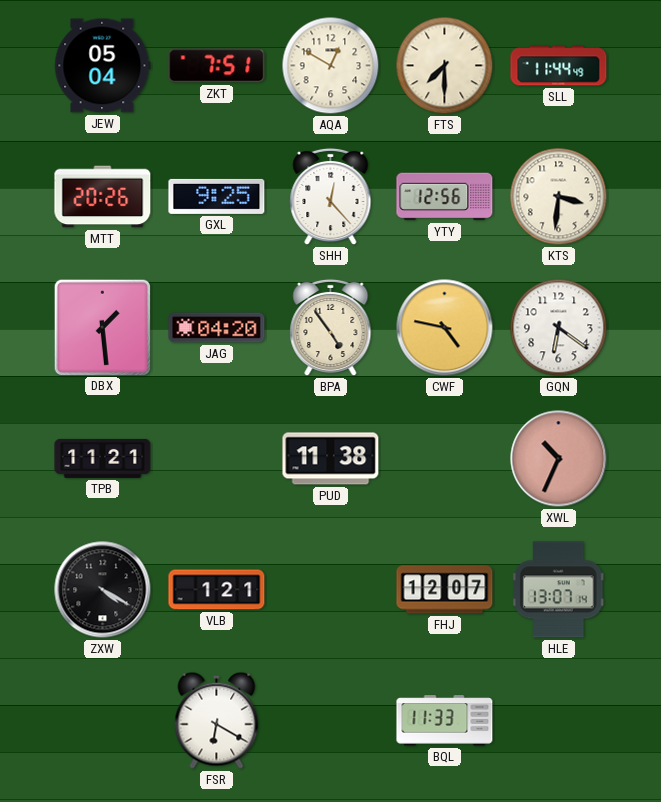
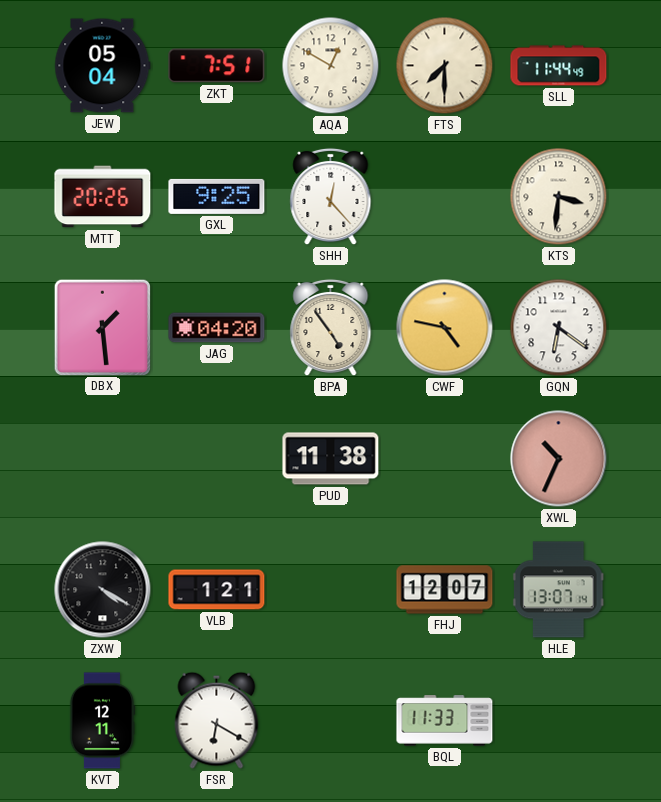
YTY: 12:56 -> none (445, 197)
TPB: 11:21 -> none (103, 458)
KVT: none -> 12:11 (102, 721)
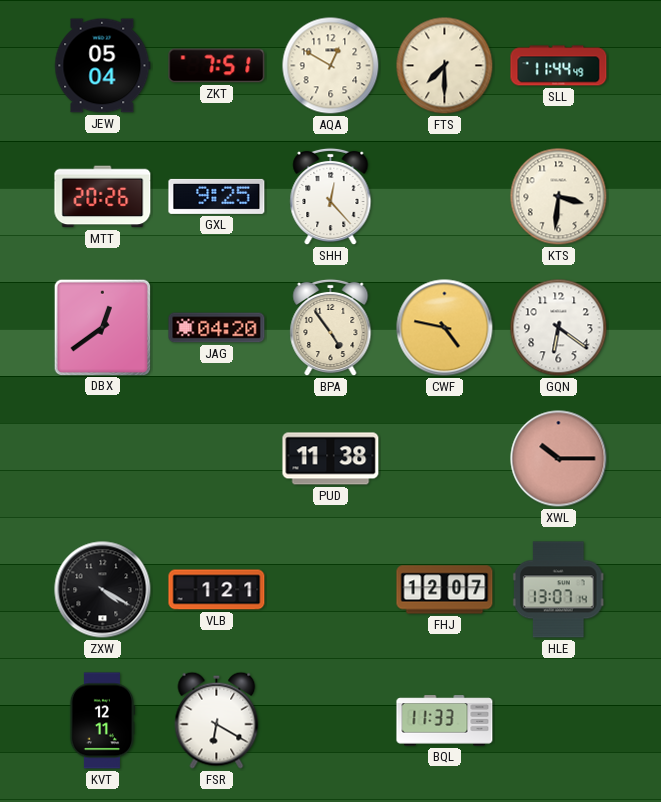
DBX: 1:29 -> 12:39 (102, 327)
XWL: 10:34 -> 10:15 (559, 459)
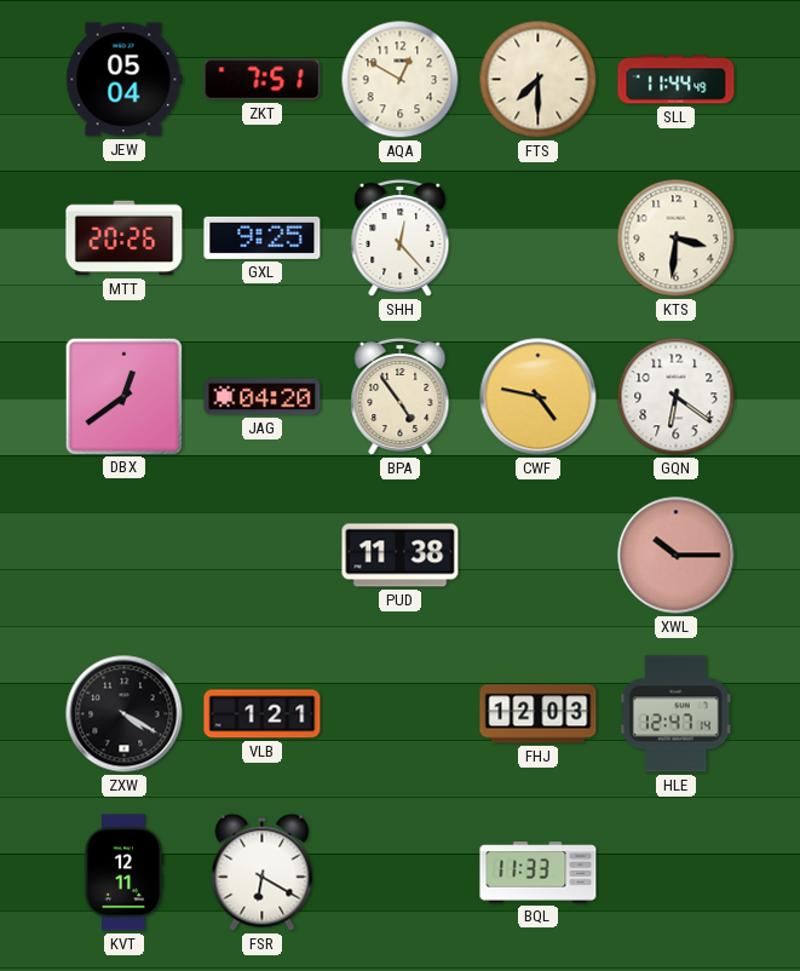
FHJ: 12:07 -> 12:03 (539, 714)
HLE: 13:07 -> 12:47 (675, 714)
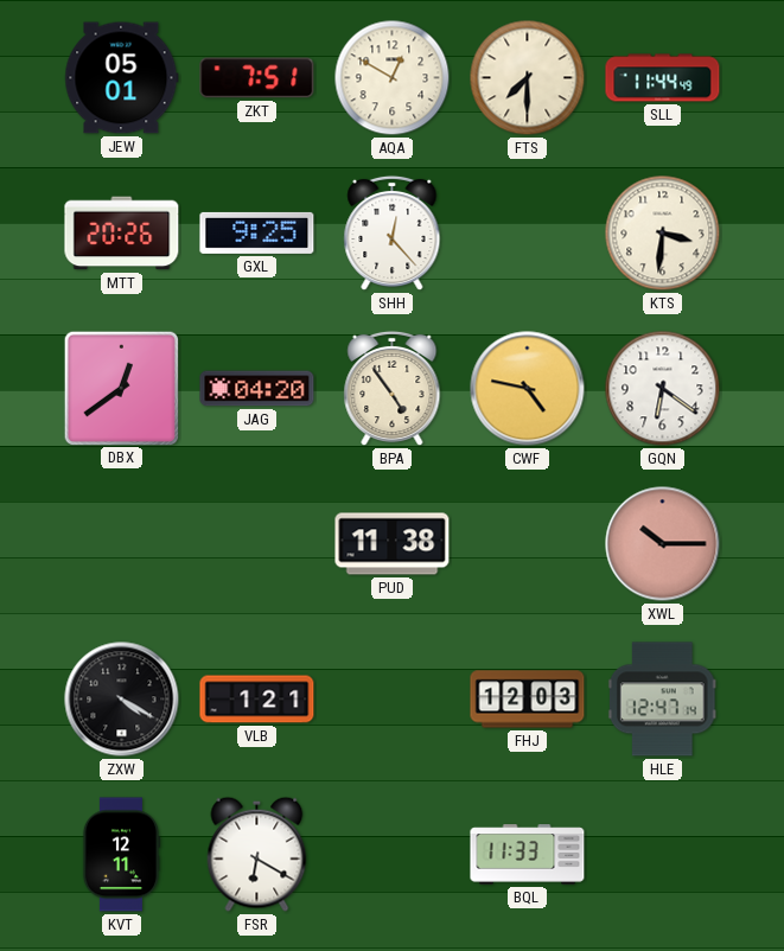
JEW: 05:04 -> 05:01 (122, 78)
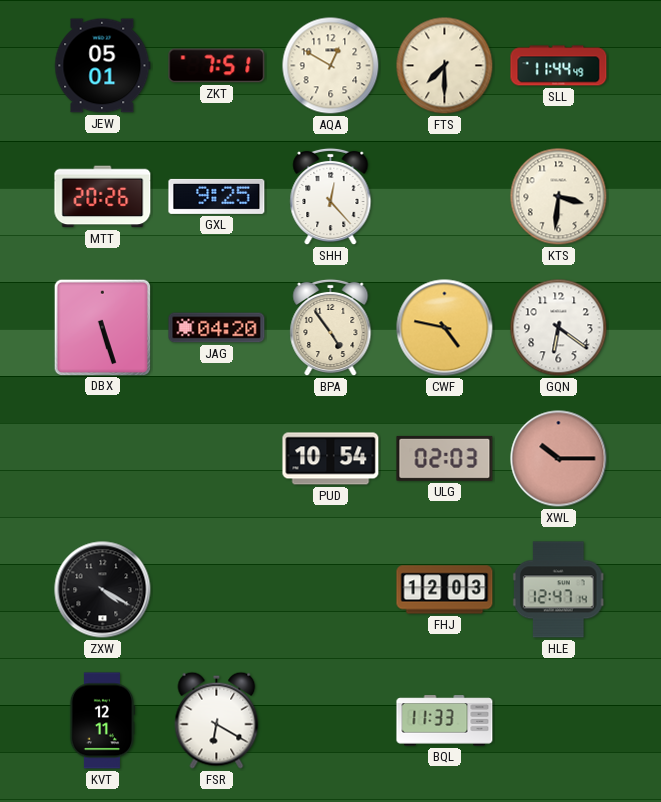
DBX: 12:39 -> 5:27 (102, 327)
PUD: 11:38 -> 10:54 (331, 459)
ULG: none -> 02:03 (445, 458)
VLB: 1:21 -> none (257, 700)
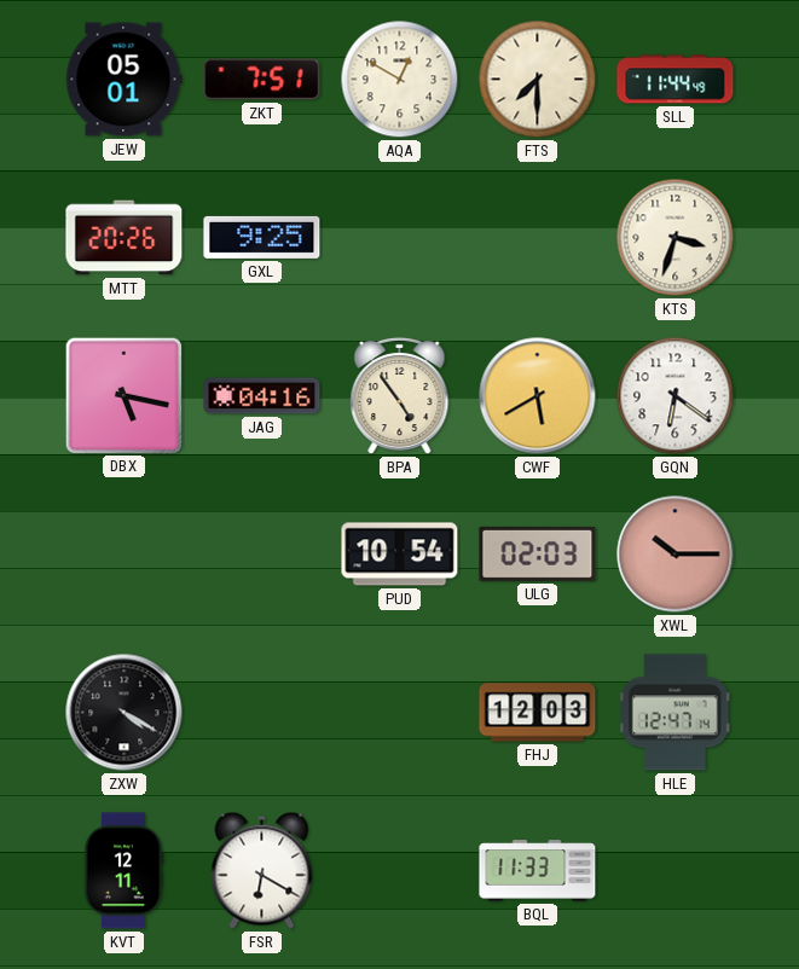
SHH: 12:23 -> none (331, 197)
KTS: 3:31 -> 3:33 (676, 238)
DBX: 5:27 -> 5:17 (123, 395)
JAG: 04:20 -> 04:16 (262, 396)
CWF: 4:47 -> 5:40 (538, 396)
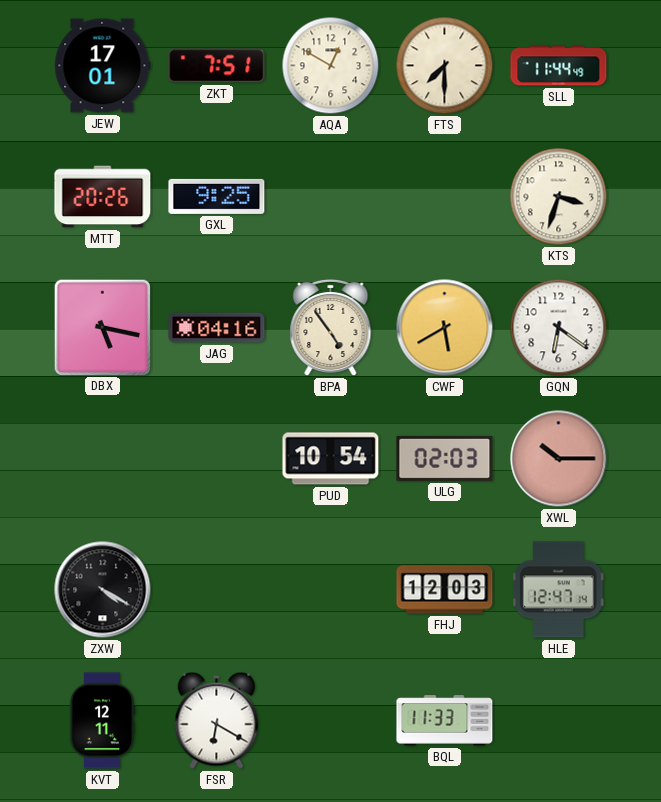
JEW: 05:01 -> 17:01 (103, 66)
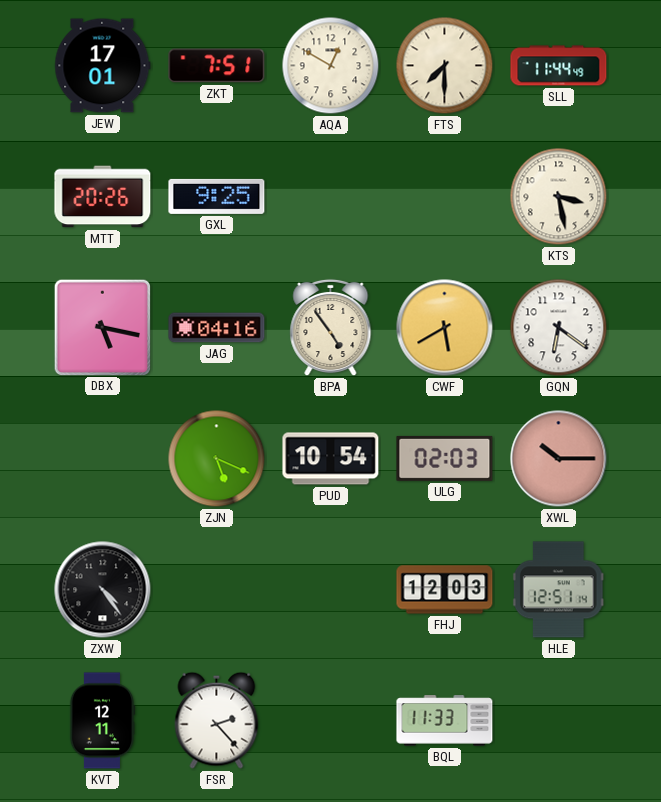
KTS: 3:33 -> 3:28 (559, 197)
ZJN: none -> 5:19 (217, 459)
ZXW: 4:20 -> 4:24 (103, 590)
HLE: 12:47 -> 12:51 (558, 590)
FSR: 6:20 -> 2:23 (217, 720)
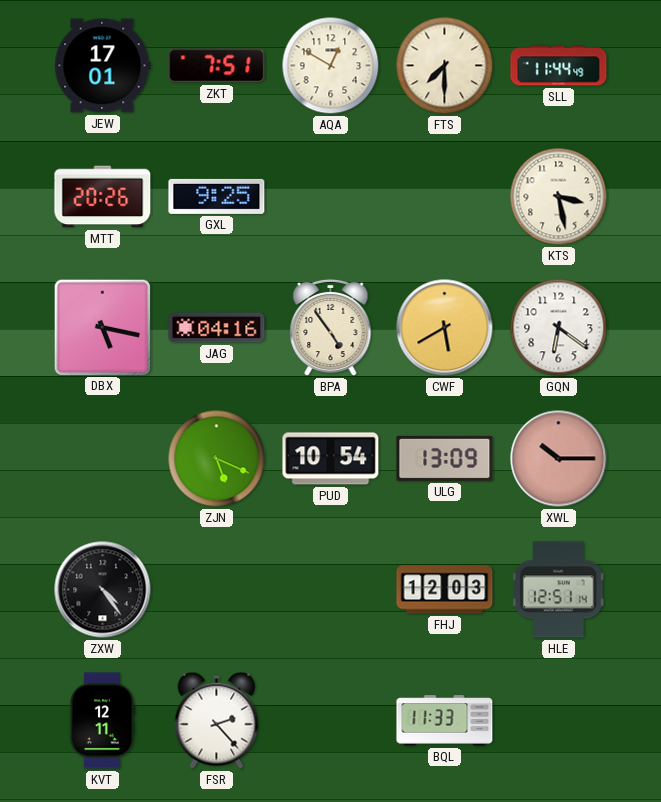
ULG: 02:03 -> 13:09 (445, 458)
